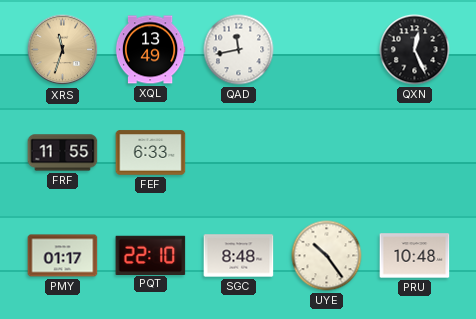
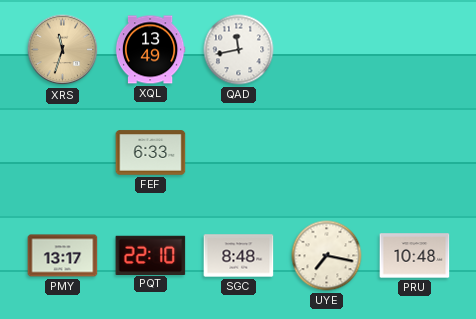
QXN: 12:26 -> none (415, 50)
FRF: 11:55 -> none (63, 153)
PMY: 01:17 -> 13:17 (63, 256)
UYE: 10:24 -> 7:17 (327, 256)
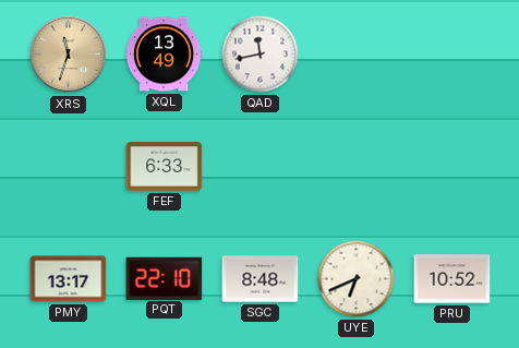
UYE: 7:17 -> 6:41 (357, 279)
PRU: 10:48 -> 10:52 (452, 279)
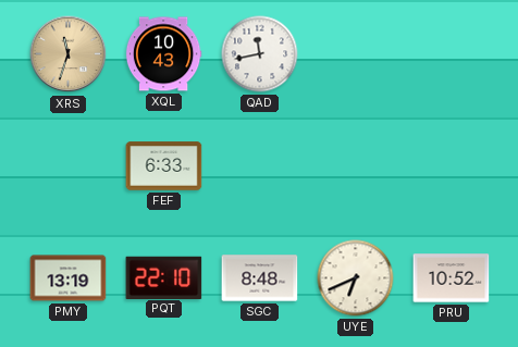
XQL: 13:49 -> 10:43 (163, 54)
PMY: 13:17 -> 13:19 (69, 278)
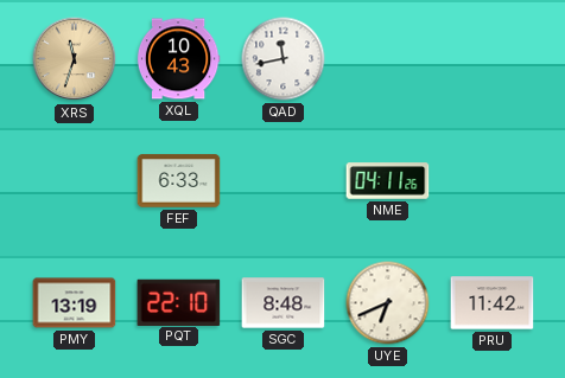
NME: none -> 04:11 (388, 181)
PRU: 10:52 -> 11:42 (493, 303)
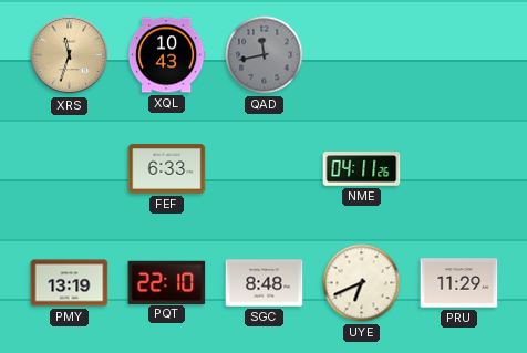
QAD dial: white -> grey (265, 55)
PRU: 11:42 -> 11:29 (459, 283)
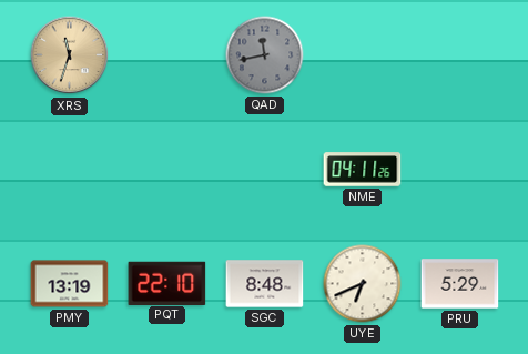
XQL: 10:43 -> none (166, 55)
FEF: 6:33 -> none (167, 169)
PRU: 11:29 -> 5:29 (460, 284)
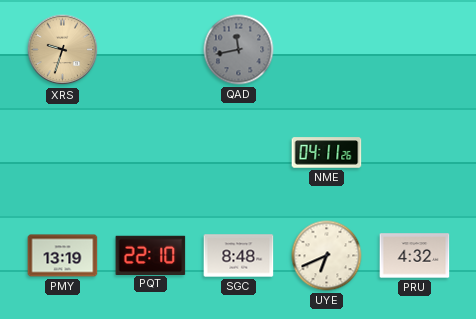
XRS: 11:33 -> 9:33 (63, 50)
PRU: 5:29 -> 4:32 (415, 256)
